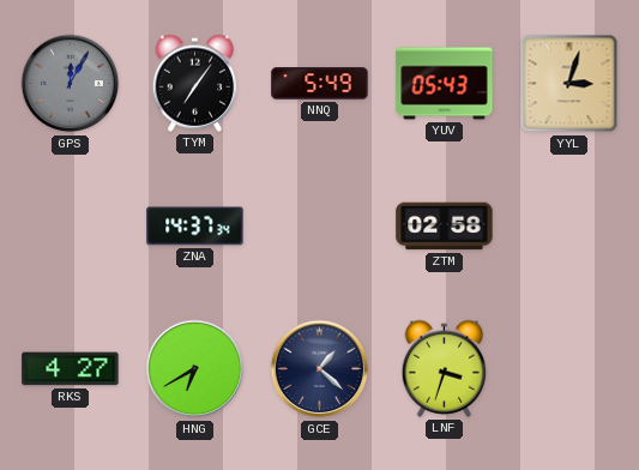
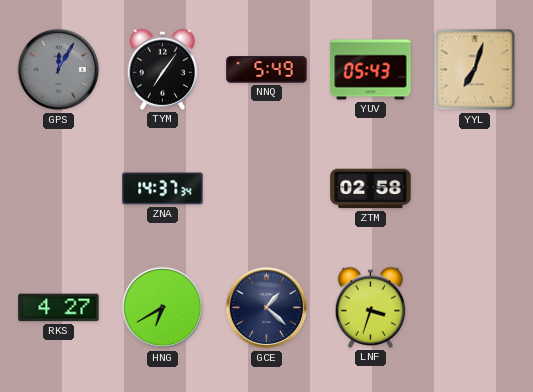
YYL: 3:03 -> 7:03 (475, 70)
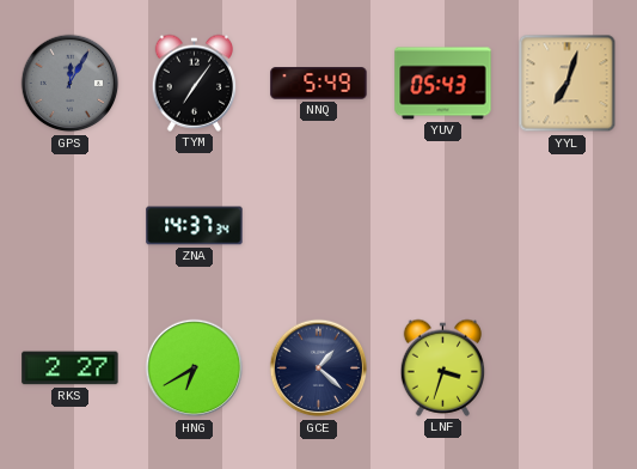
ZTM: 02:58 -> none (371, 189)
RKS: 4:27 -> 2:27 (71, 368)
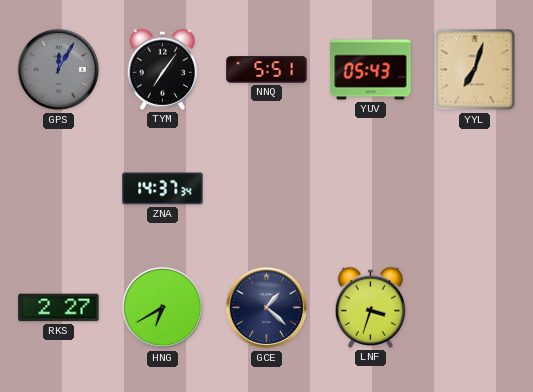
NNQ: 5:49 -> 5:51 (267, 70)
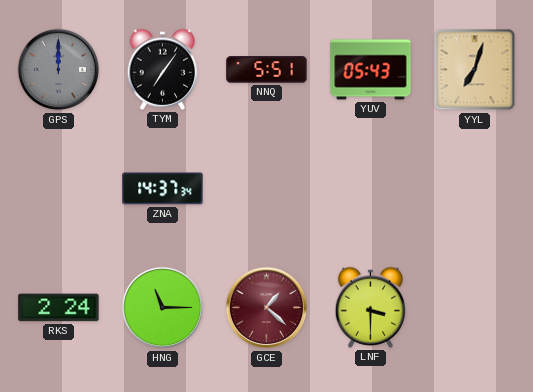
GPS: 12:05 -> 12:00 (59, 70)
RKS: 2:27 -> 2:24 (59, 308)
HNG: 6:40 -> 11:15 (163, 308)
GCE dial: navy -> burgundy (267, 308)
LNF: 3:33 -> 3:30 (371, 307)
